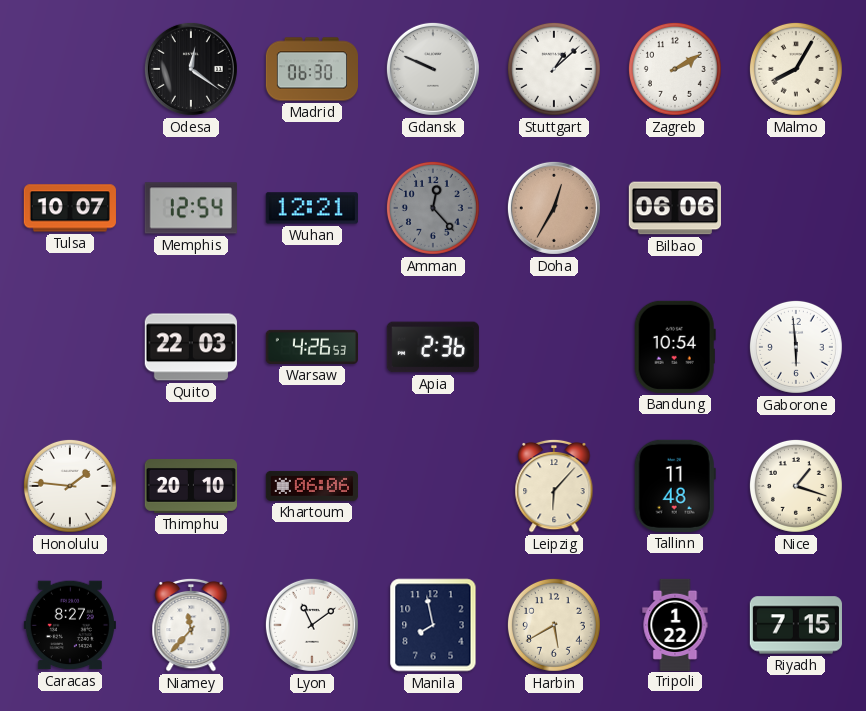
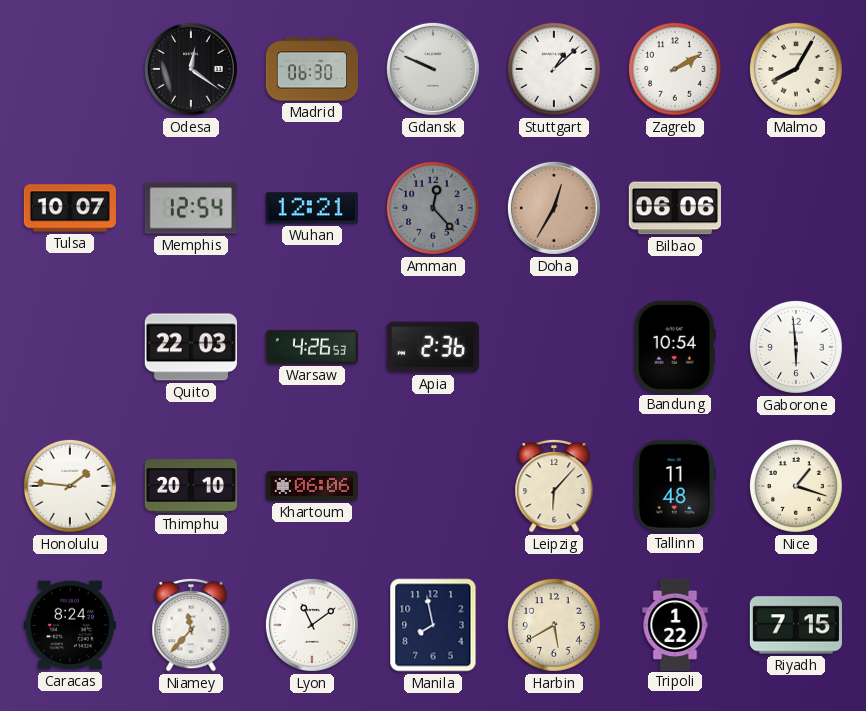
Caracas: 8:27 -> 8:24 (70, 625)
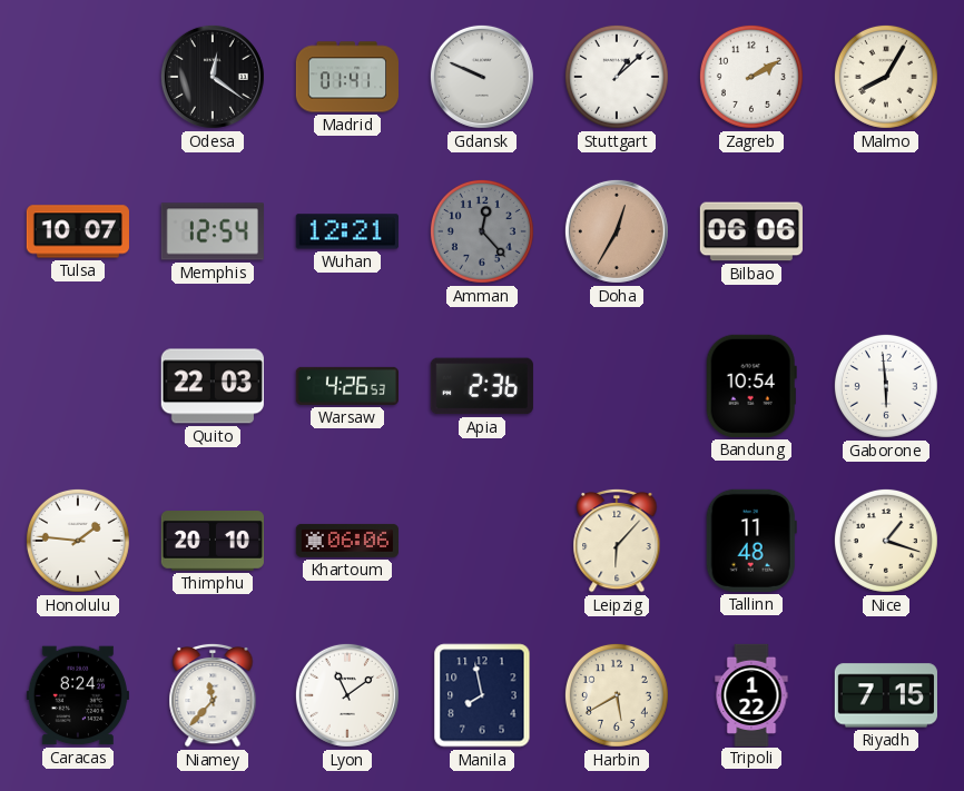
Madrid: 06:30 -> 01:41 (346, 77)
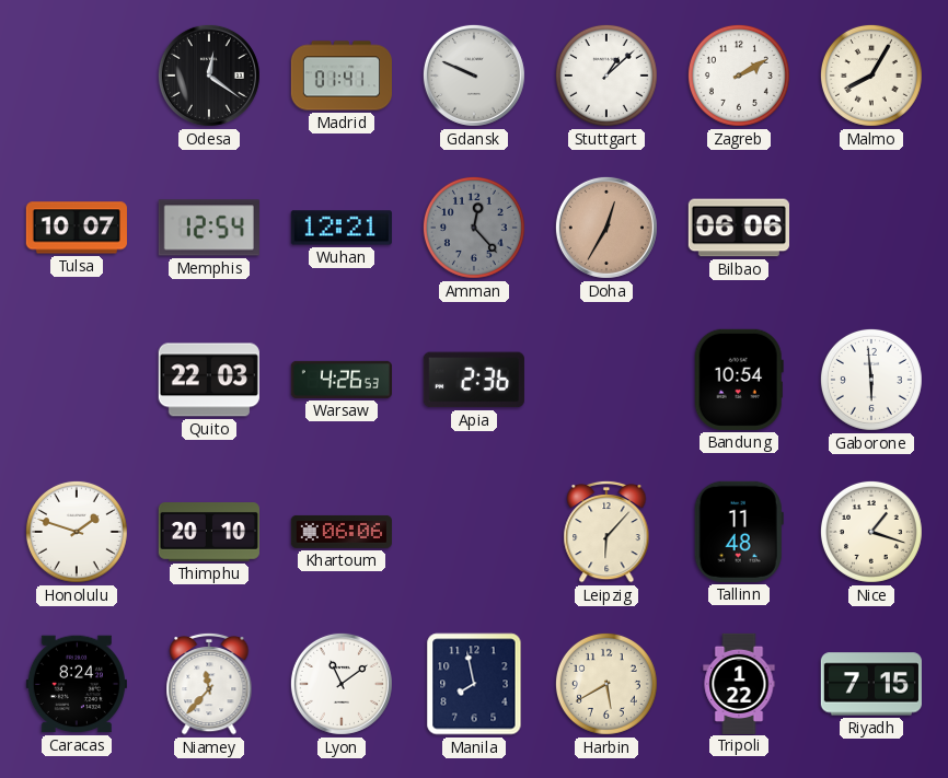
Honolulu: 1:46 -> 1:48 (77, 532)
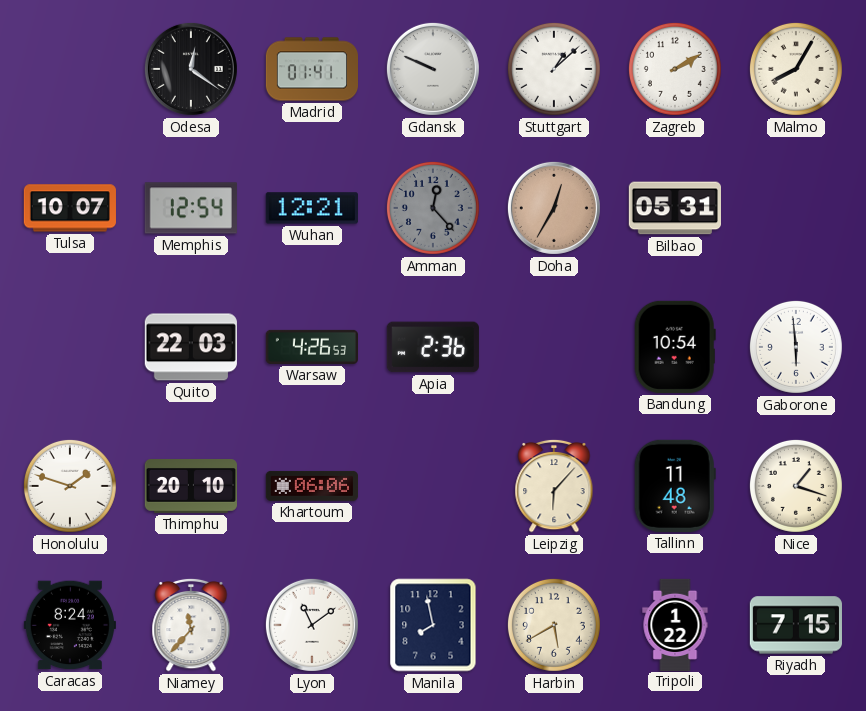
Bilbao: 06:06 -> 05:31 (674, 208)
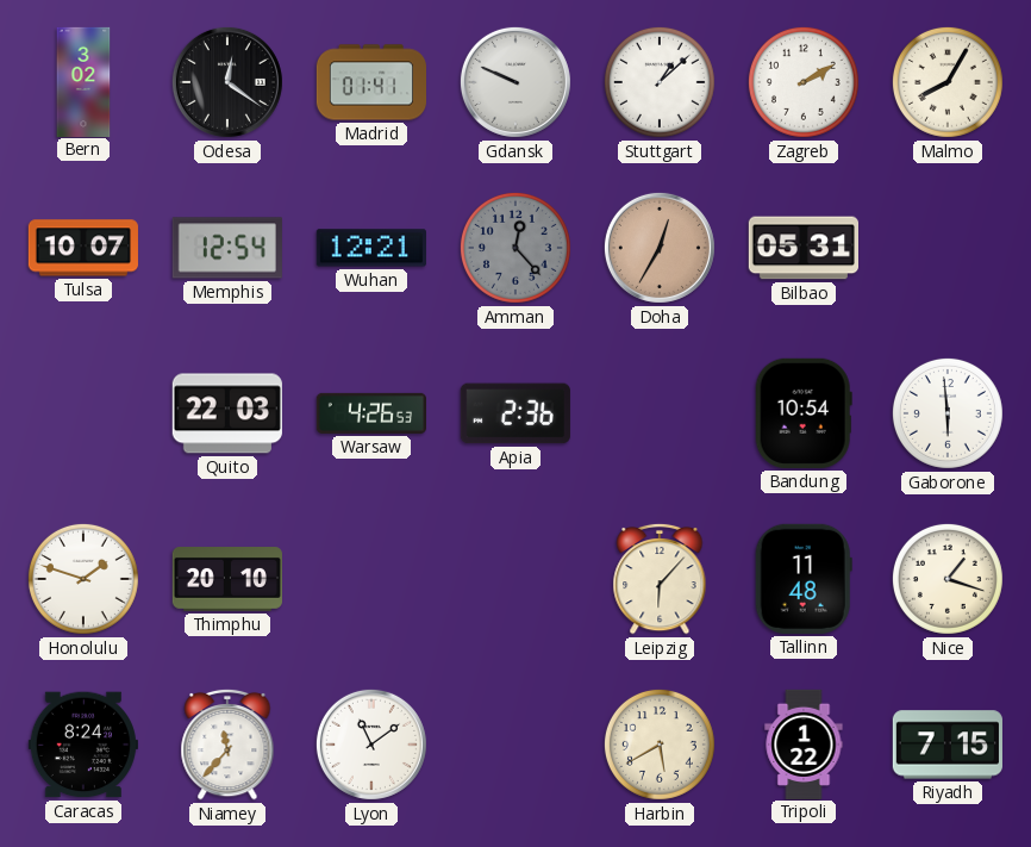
Bern: none -> 3:02 (83, 81)
Khartoum: 06:06 -> none (312, 486)
Manila: 7:58 -> none (433, 625)
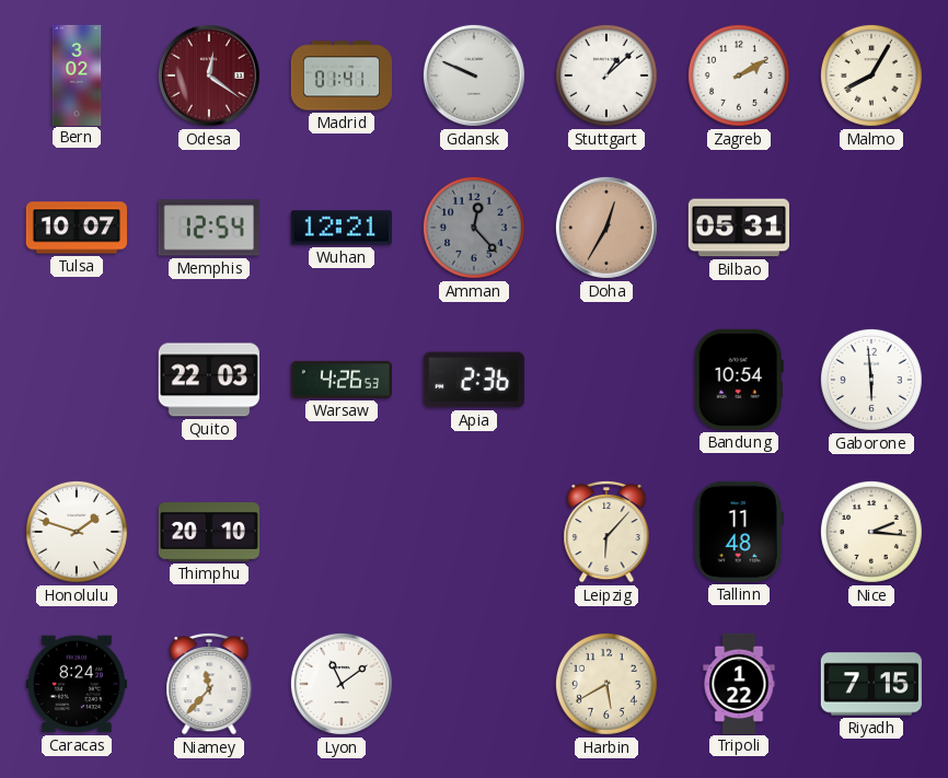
Odesa dial: black -> burgundy (209, 76)
Nice: 1:18 -> 2:16 (871, 532)
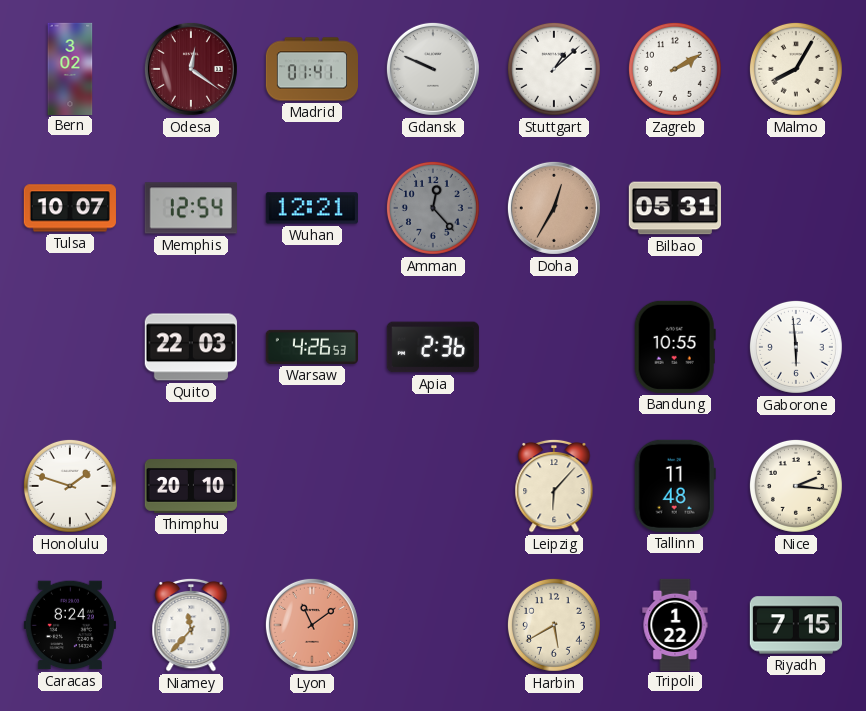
Bandung: 10:54 -> 10:55 (675, 347)
Lyon dial: white -> salmon (312, 625)
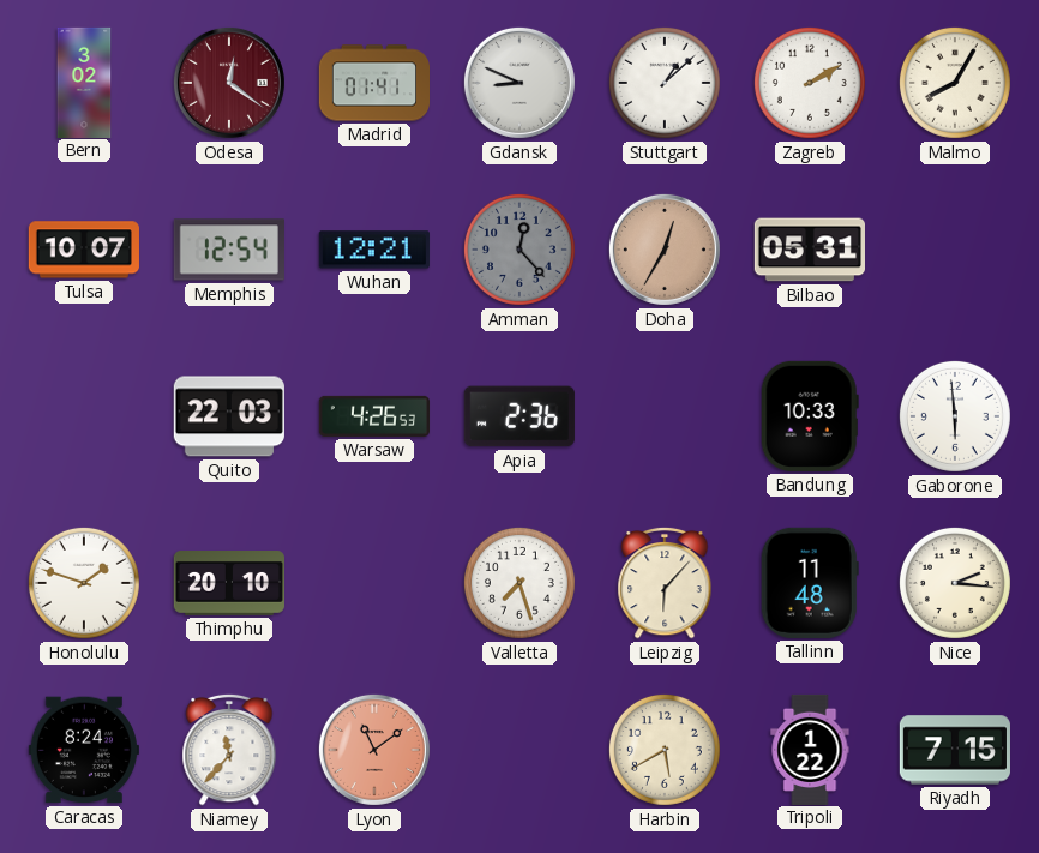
Gdansk: 9:49 -> 8:49 (519, 83)
Bandung: 10:55 -> 10:33 (810, 416)
Valletta: none -> 7:27 (519, 583)
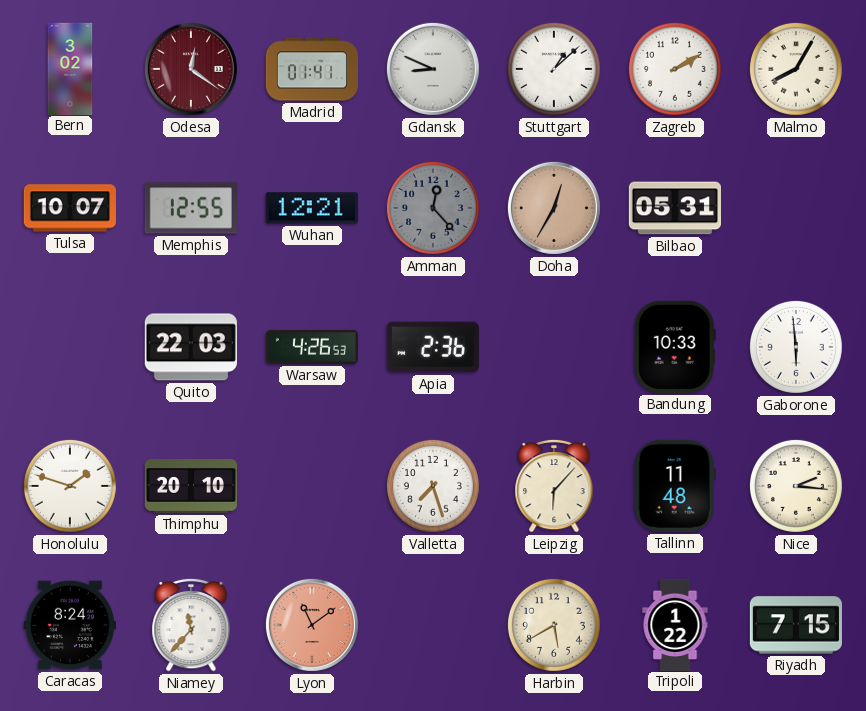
Memphis: 12:54 -> 12:55 (191, 208)
